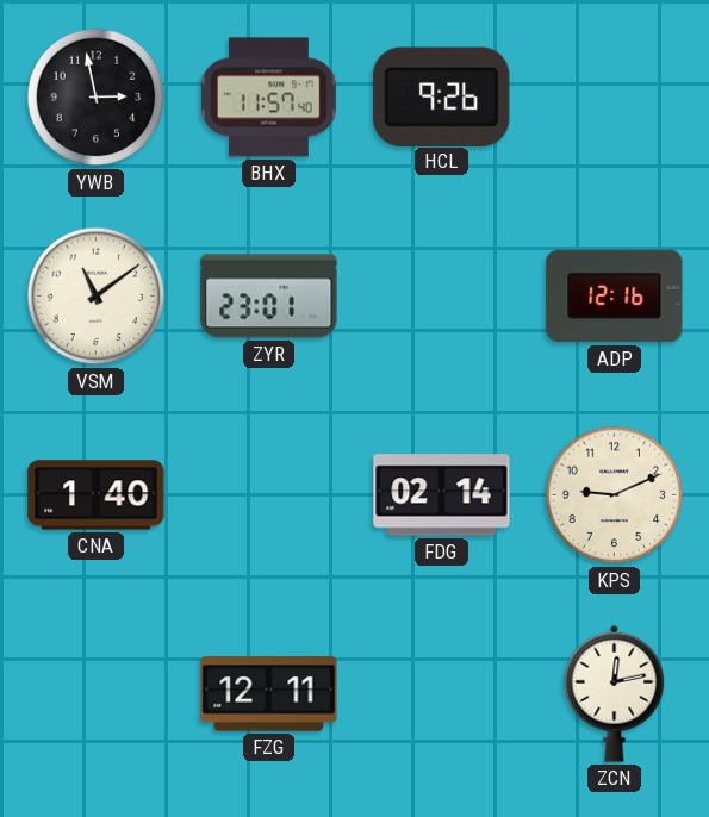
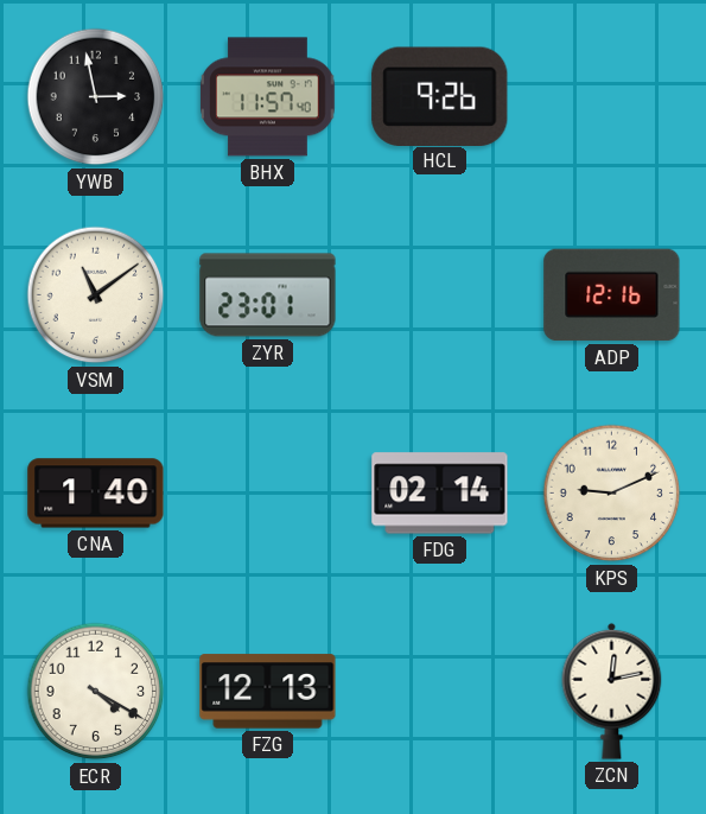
ECR: none -> 4:20 (96, 692)
FZG: 12:11 -> 12:13 (268, 692)
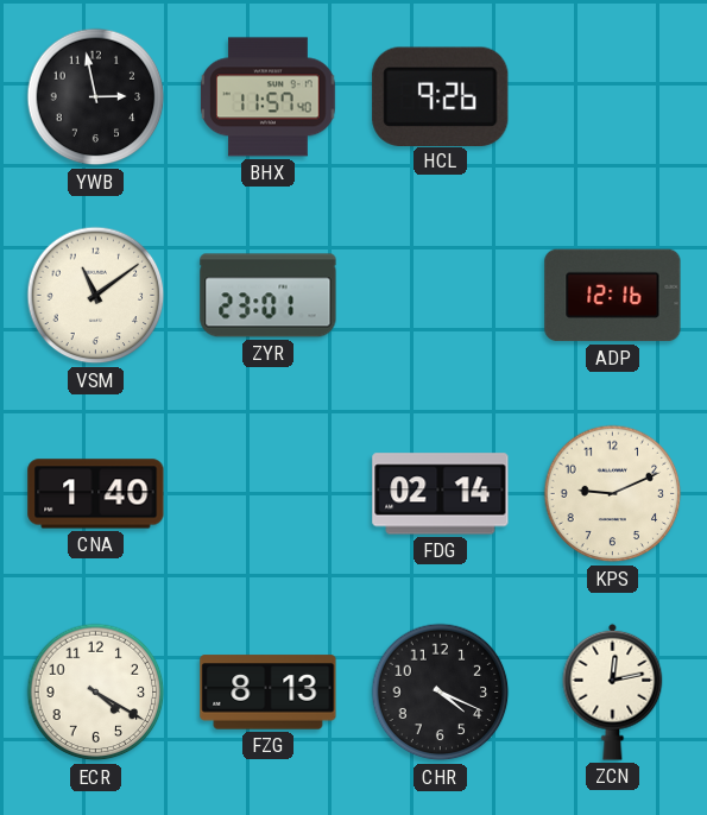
FZG: 12:13 -> 8:13 (269, 693)
CHR: none -> 4:19 (441, 693)
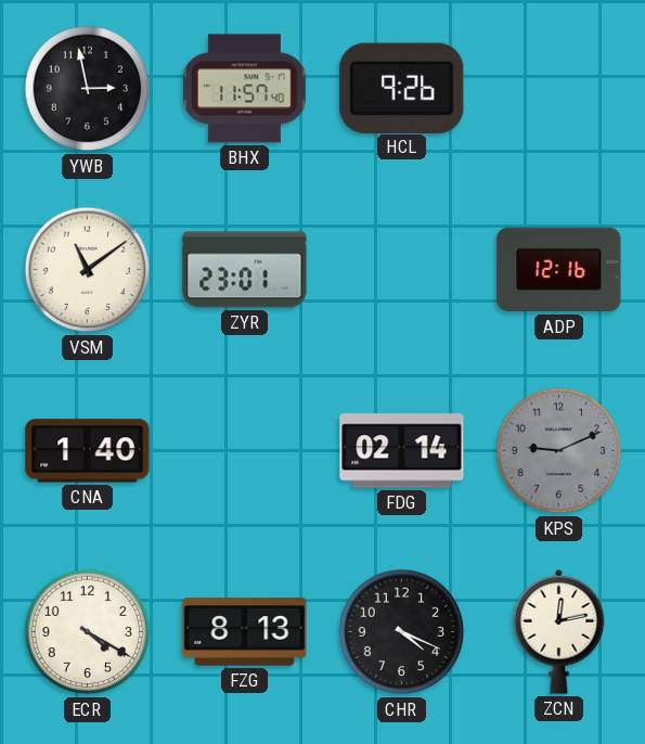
KPS dial: cream -> grey (559, 451)
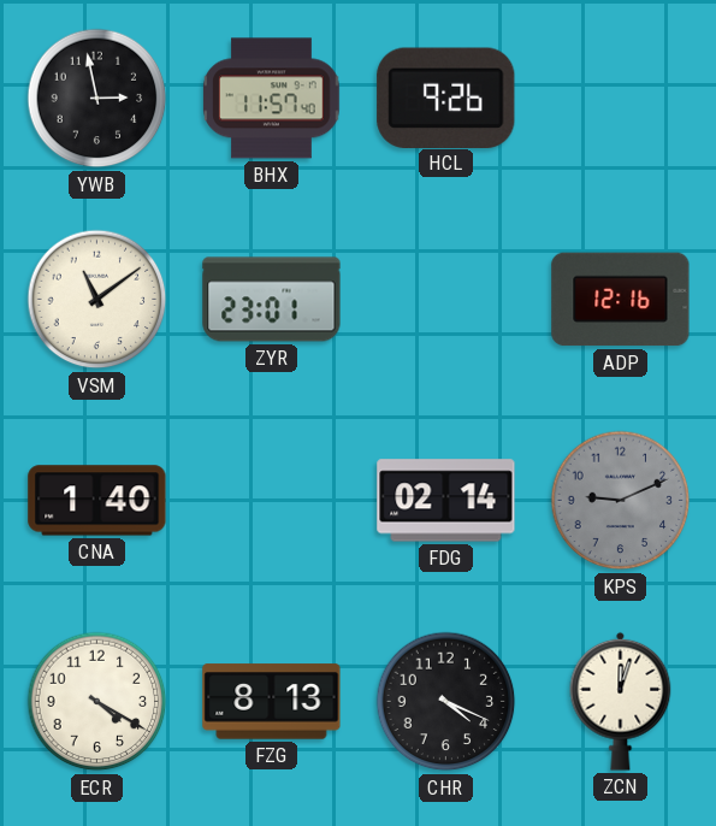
ZCN: 12:13 -> 12:03 (621, 701)
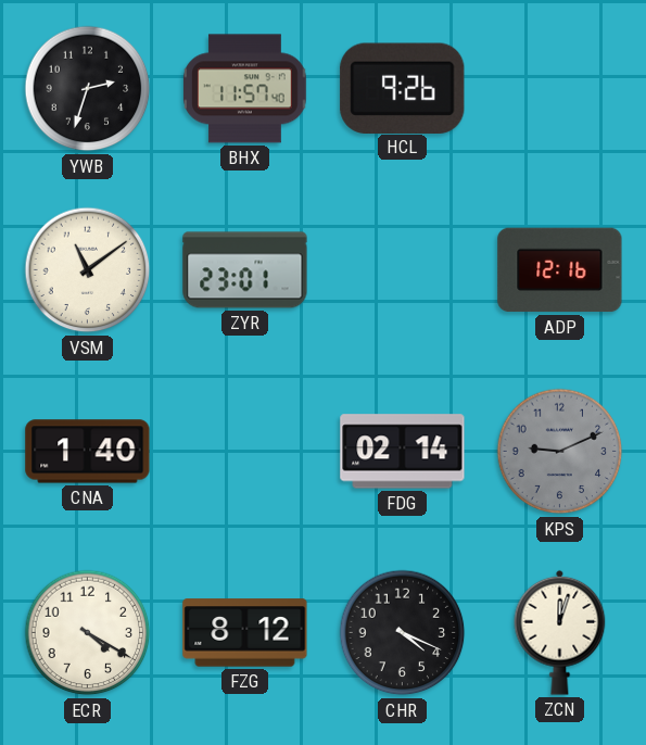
YWB: 2:58 -> 2:33 (88, 89)
FZG: 8:13 -> 8:12 (245, 633)
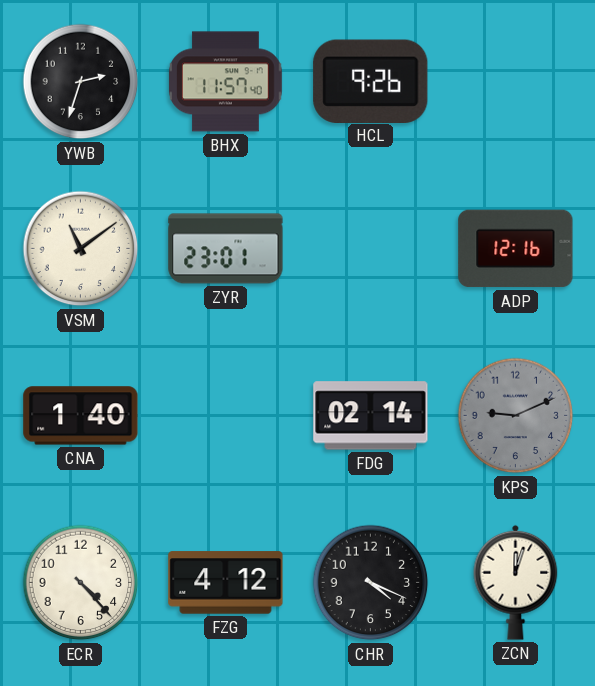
ECR: 4:20 -> 4:23 (81, 583)
FZG: 8:12 -> 4:12 (226, 583)
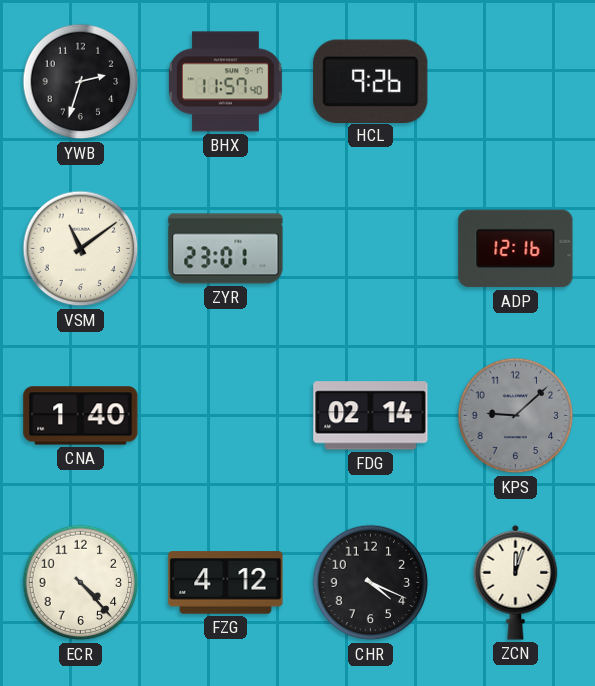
KPS: 9:11 -> 9:08 (516, 416)
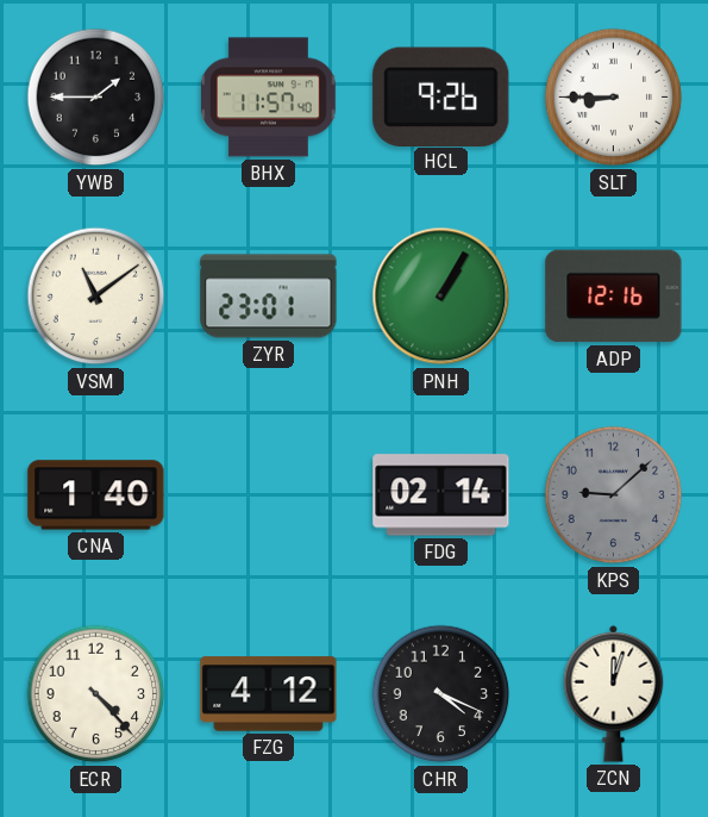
YWB: 2:33 -> 1:45 (96, 98)
SLT: none -> 8:45 (614, 98)
PNH: none -> 1:05 (441, 297)
